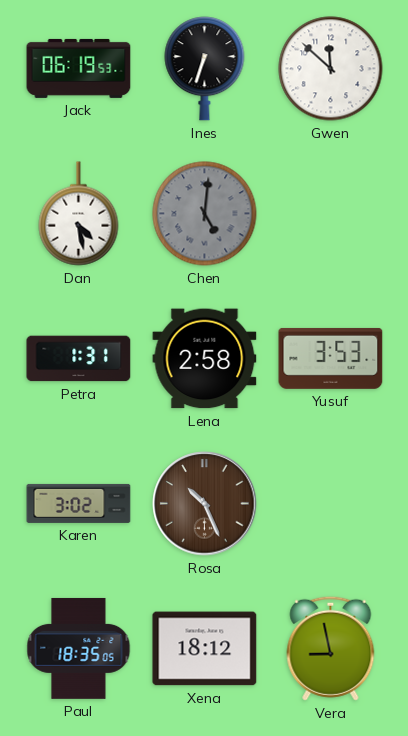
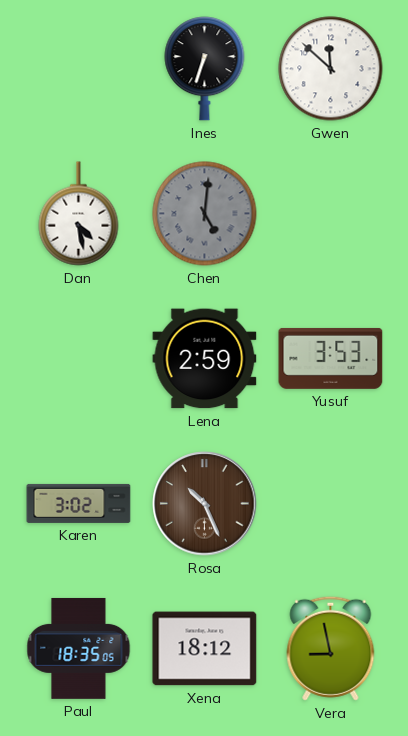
Jack: 06:19 -> none (79, 68)
Petra: 1:31 -> none (79, 359)
Lena: 2:58 -> 2:59 (205, 359)
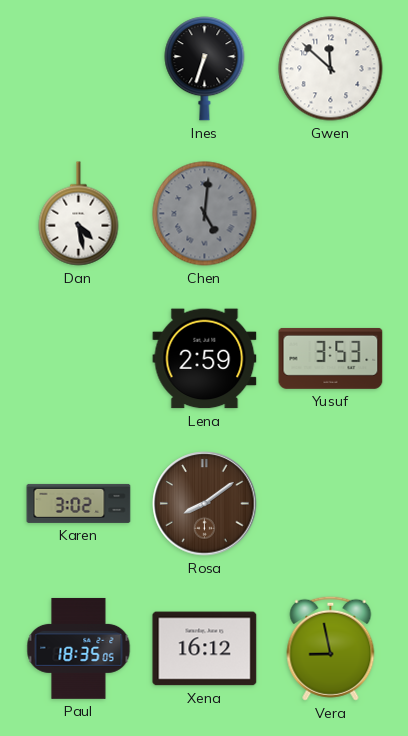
Rosa: 10:26 -> 8:09 (205, 504)
Xena: 18:12 -> 16:12 (205, 649)
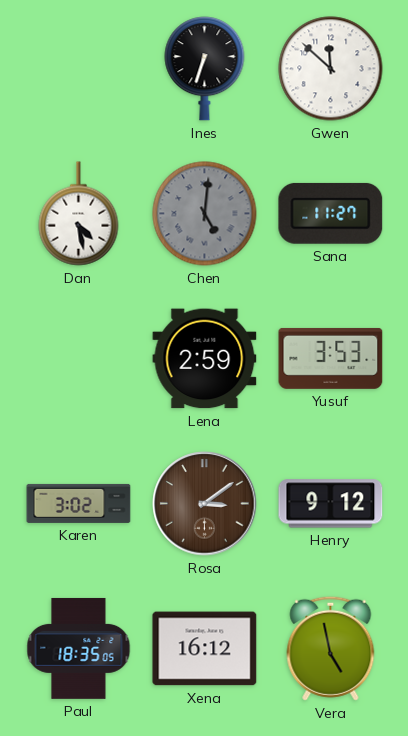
Sana: none -> 11:27 (331, 213)
Rosa: 8:09 -> 3:09 (205, 504)
Henry: none -> 9:12 (331, 504)
Vera: 8:58 -> 4:58 (331, 648)
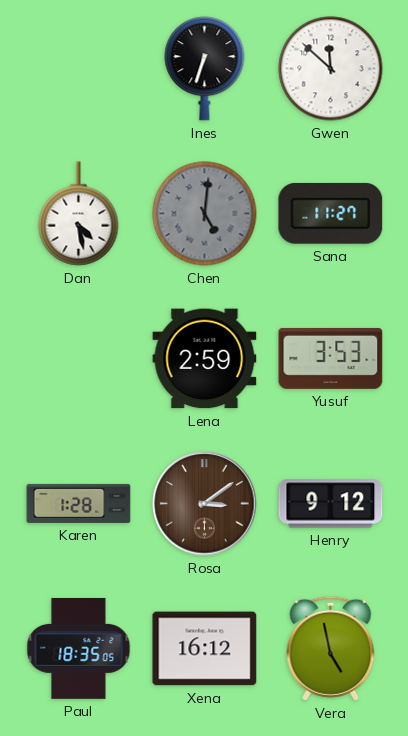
Karen: 3:02 -> 1:28 (79, 503)
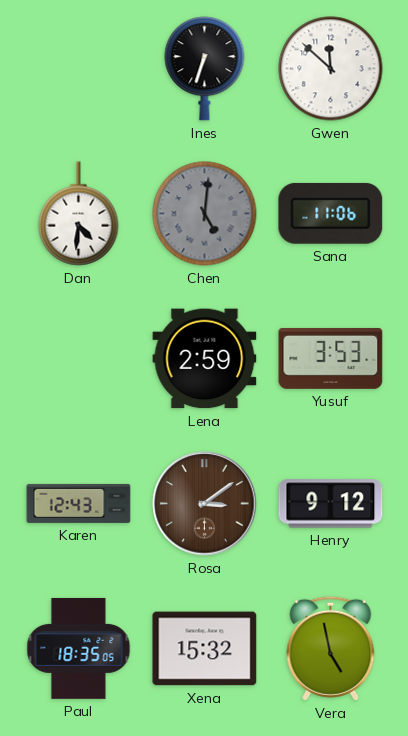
Dan: 4:28 -> 4:31 (79, 214)
Sana: 11:27 -> 11:06 (331, 213)
Karen: 1:28 -> 12:43 (79, 503)
Xena: 16:12 -> 15:32 (205, 649)
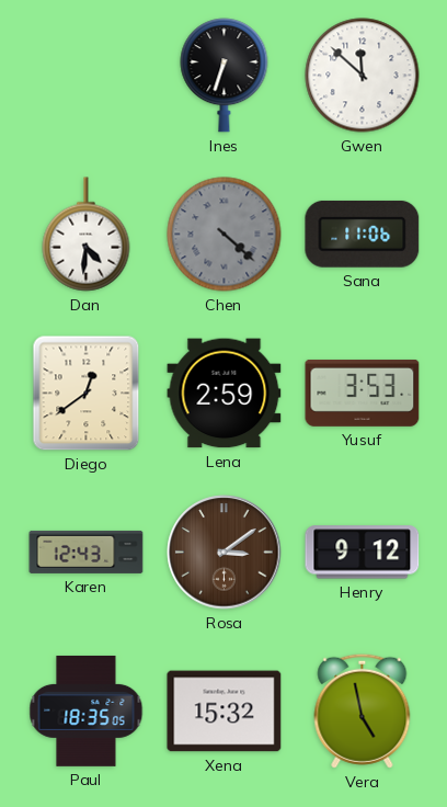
Chen: 5:01 -> 4:22 (225, 235)
Diego: none -> 12:39 (87, 394)
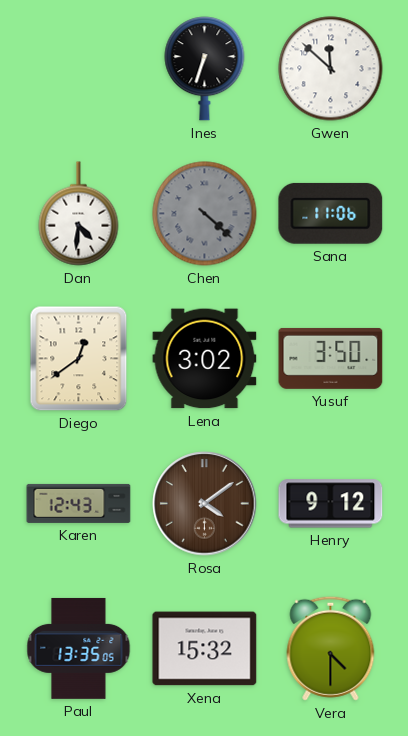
Lena: 2:59 -> 3:02 (205, 359)
Yusuf: 3:53 -> 3:50 (331, 358)
Rosa: 3:09 -> 4:09 (205, 504)
Paul: 18:35 -> 13:35 (79, 648)
Vera: 4:58 -> 4:30 (331, 648)
